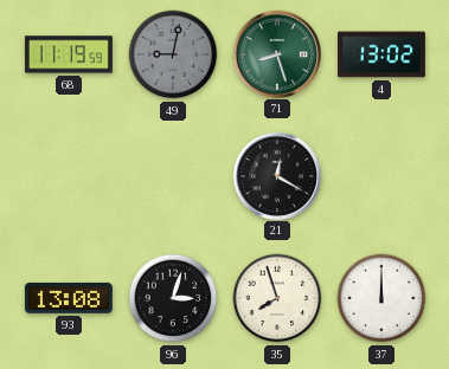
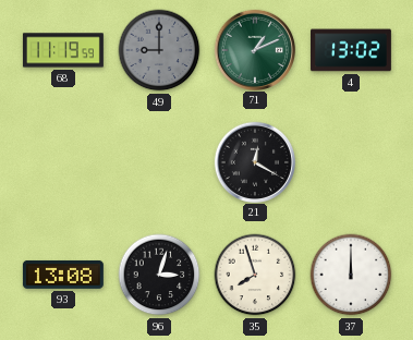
49: 9:02 -> 9:00 (159, 50)
71: 8:27 -> 1:11 (254, 49)
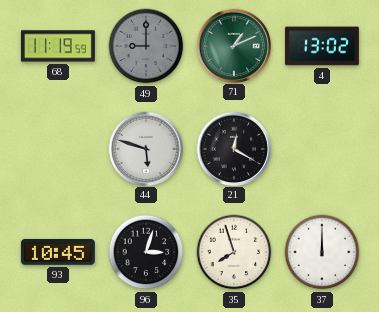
44: none -> 5:48 (145, 148)
93: 13:08 -> 10:45 (58, 252)
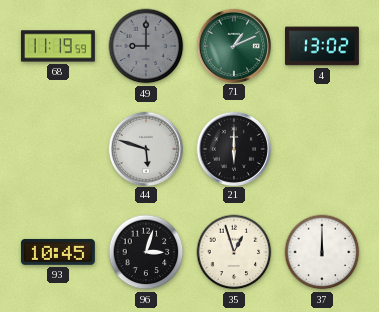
21: 12:20 -> 6:00 (233, 148)
35: 7:57 -> 12:57 (234, 252)
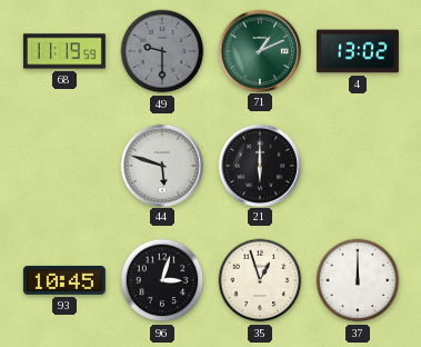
49: 9:00 -> 9:30 (162, 51)
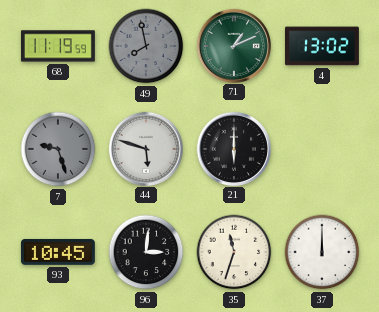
49: 9:30 -> 7:58 (146, 46)
7: none -> 9:27 (58, 149)
96: 3:03 -> 3:01 (146, 252)
35: 12:57 -> 11:33 (234, 252)
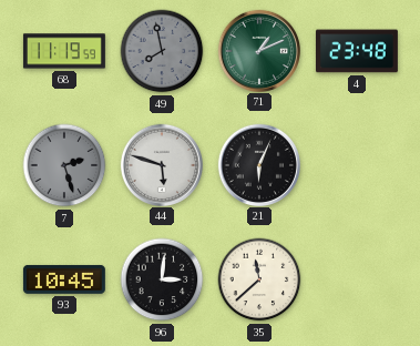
4: 13:02 -> 23:48 (357, 51)
7: 9:27 -> 2:27 (64, 165)
21: 6:00 -> 6:04 (258, 164)
35: 11:33 -> 11:38 (259, 279)
37: 12:00 -> none (322, 252)
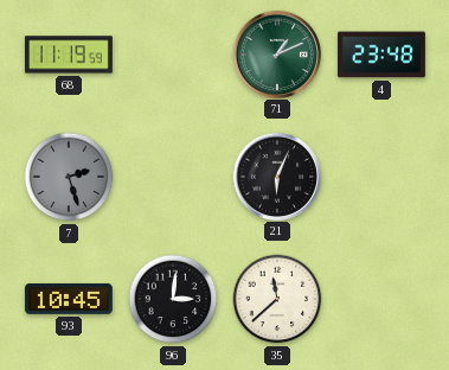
49: 7:58 -> none (162, 51)
44: 5:48 -> none (161, 164)
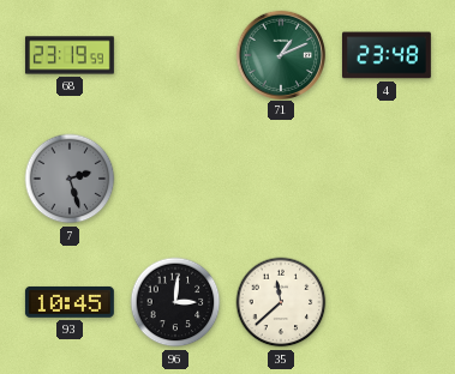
68: 11:19 -> 23:19 (70, 55)
21: 6:04 -> none (276, 176)
